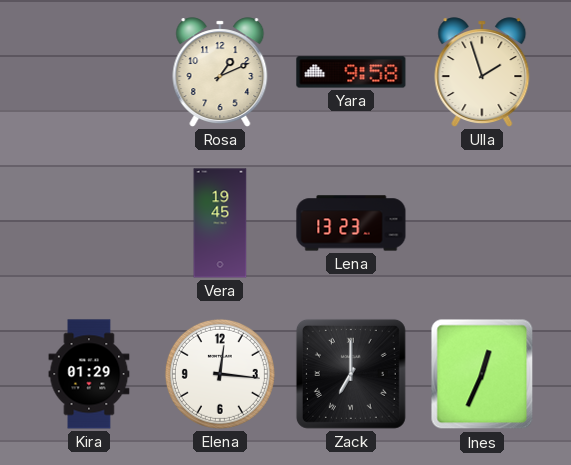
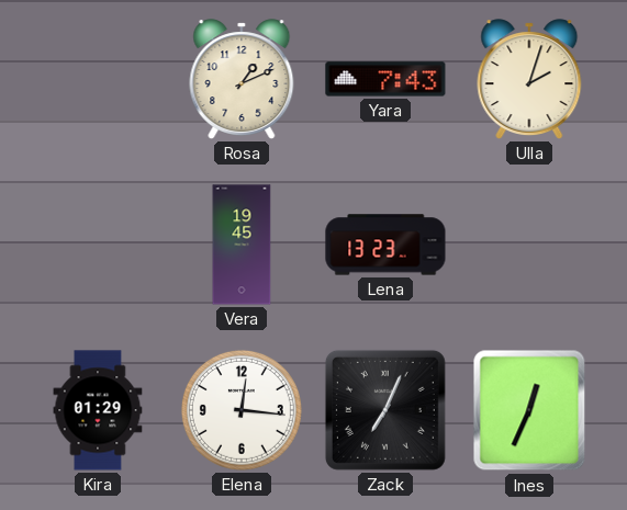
Yara: 9:58 -> 7:43 (385, 79)
Ulla: 1:57 -> 2:03 (529, 79)
Zack: 7:00 -> 7:04 (385, 410)
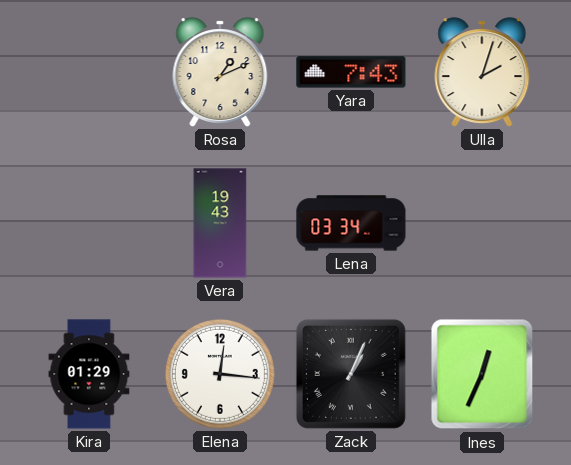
Vera: 19:45 -> 19:43 (220, 223)
Lena: 13:23 -> 03:34 (351, 223)
Zack: 7:04 -> 1:04 (351, 374)
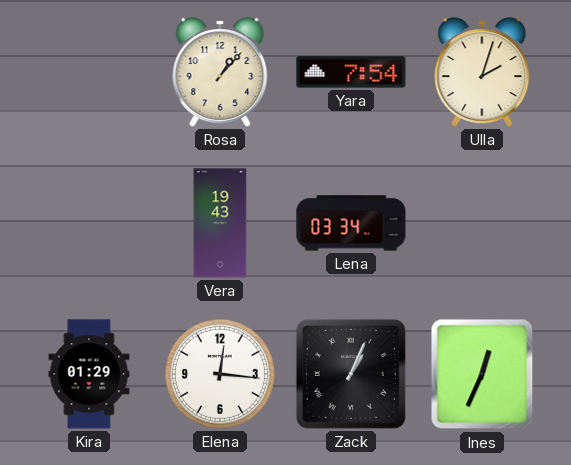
Rosa: 1:11 -> 1:07 (220, 72)
Yara: 7:43 -> 7:54 (351, 72)
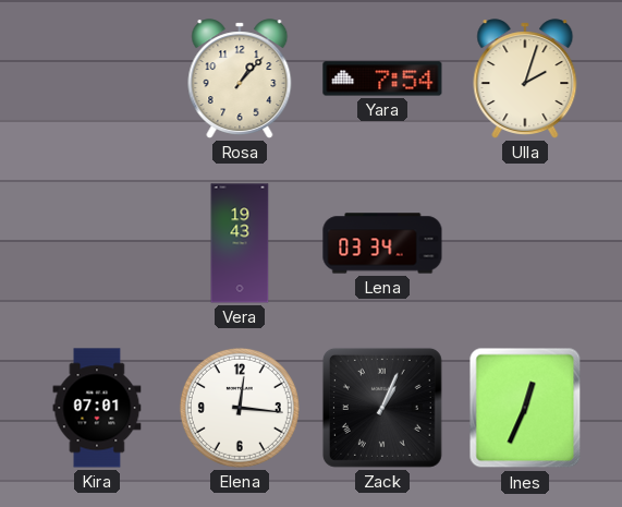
Kira: 01:29 -> 07:01 (97, 408)
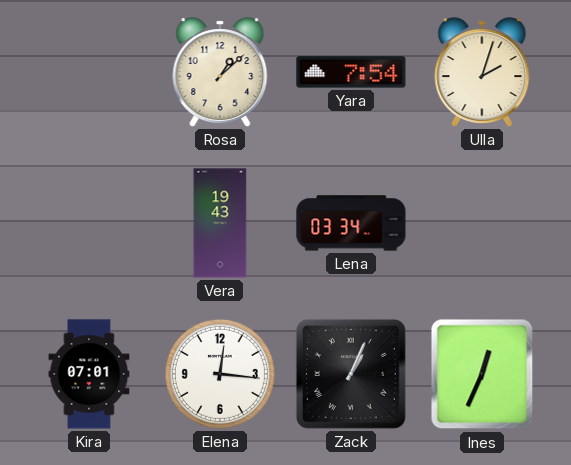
Rosa: 1:07 -> 1:08 (220, 72)
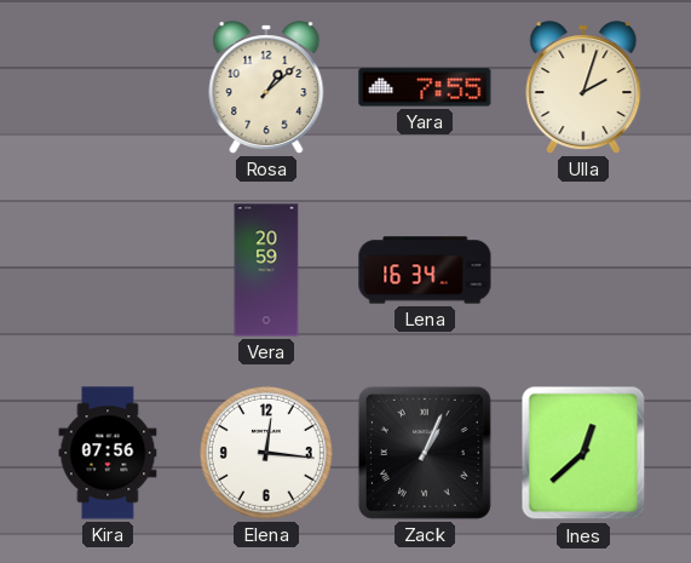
Yara: 7:54 -> 7:55 (425, 87)
Vera: 19:43 -> 20:59 (266, 270)
Lena: 03:34 -> 16:34 (425, 270)
Kira: 07:01 -> 07:56 (108, 453)
Ines: 12:34 -> 12:38 (583, 453)
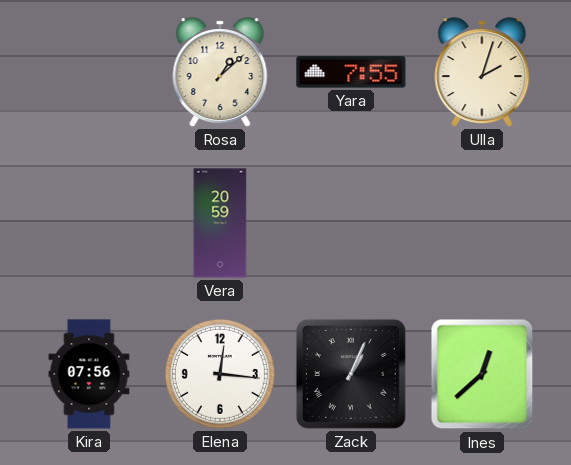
Lena: 16:34 -> none (425, 270)
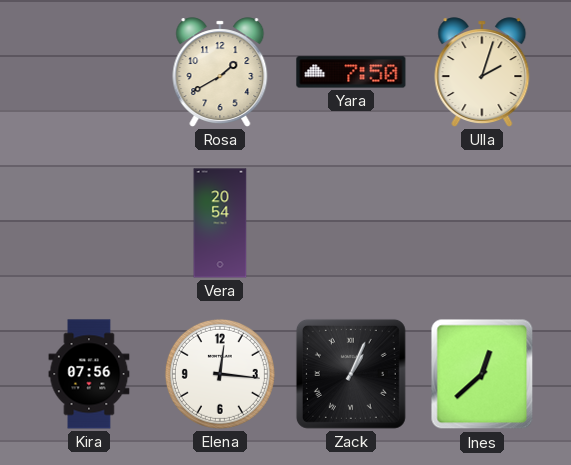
Rosa: 1:08 -> 1:40 (220, 72)
Yara: 7:55 -> 7:50 (351, 72)
Vera: 20:59 -> 20:54 (220, 223)
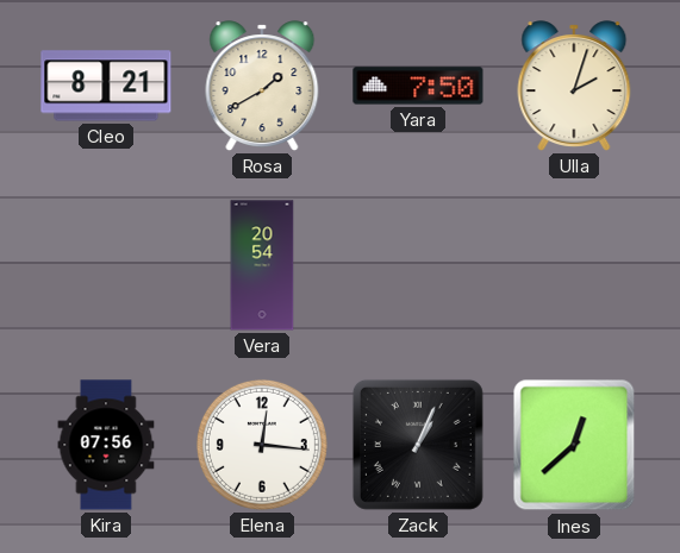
Cleo: none -> 8:21 (106, 86)
